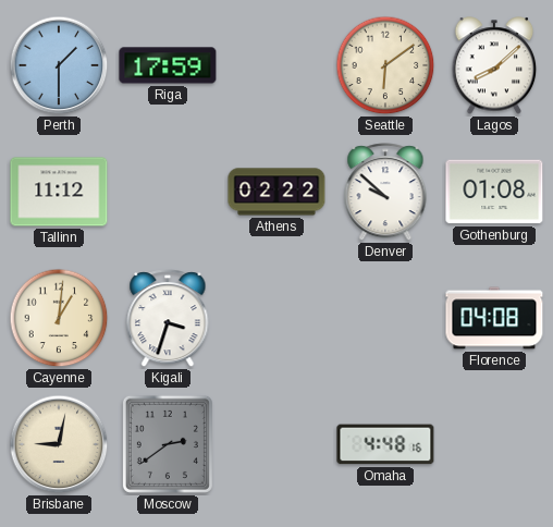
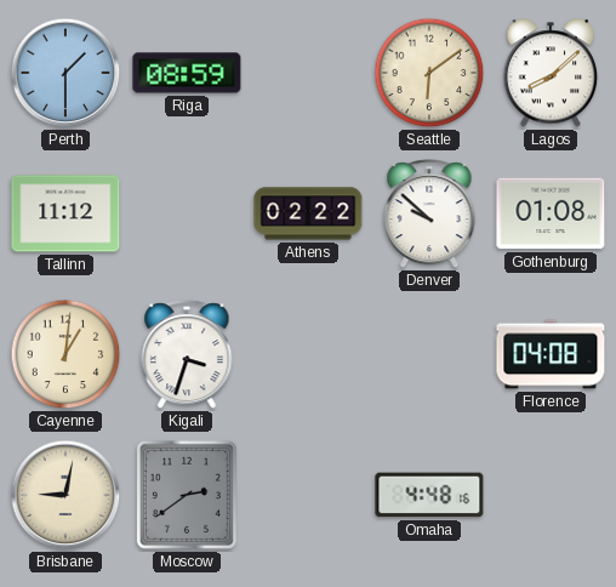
Riga: 17:59 -> 08:59 (187, 73)
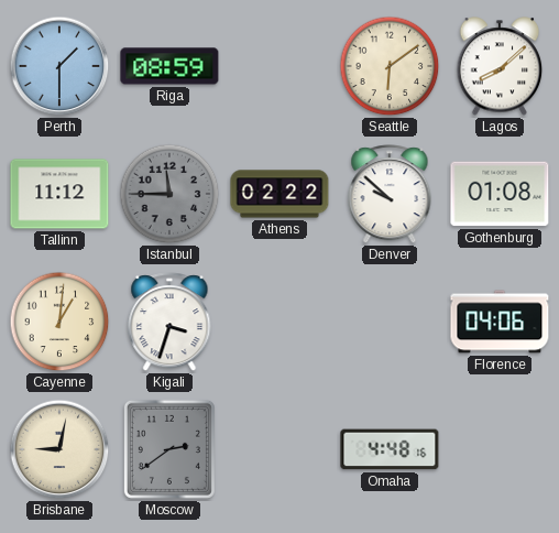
Istanbul: none -> 11:45 (169, 194)
Florence: 04:08 -> 04:06 (500, 322)
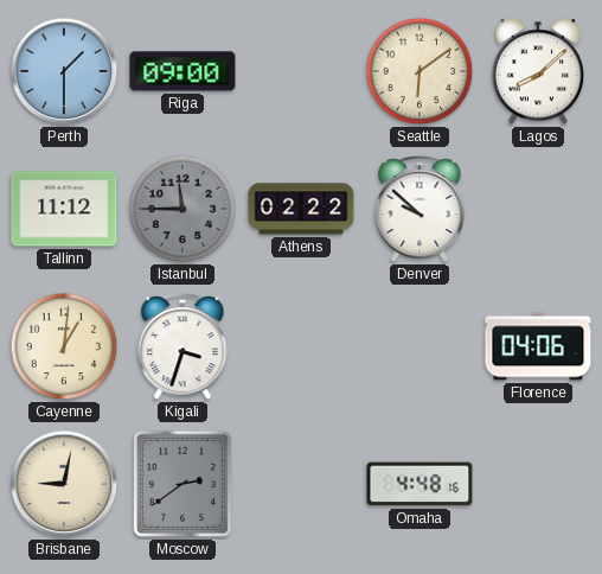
Riga: 08:59 -> 09:00 (182, 71)
Gothenburg: 01:08 -> none (500, 194)
